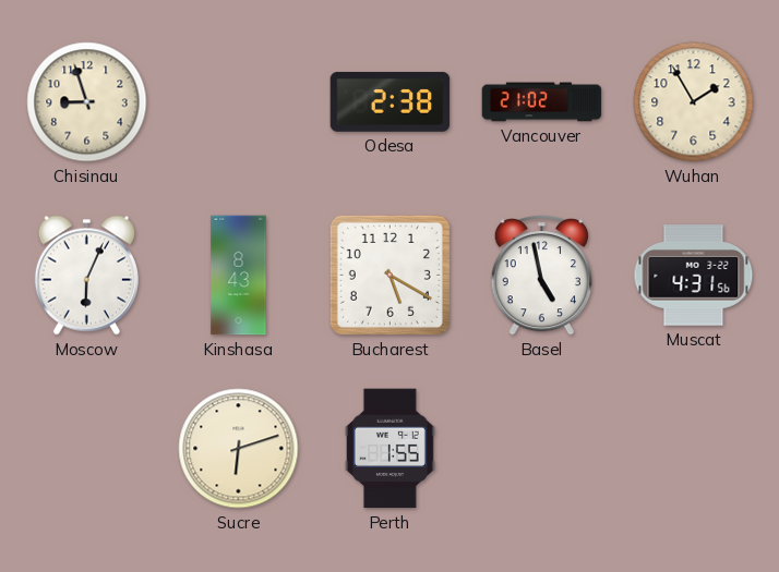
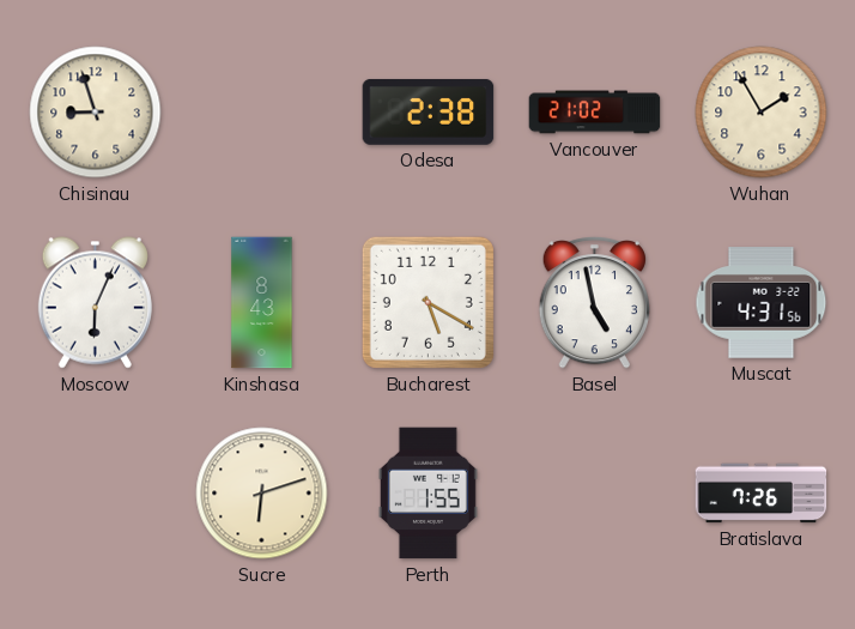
Bratislava: none -> 7:26 (762, 494)
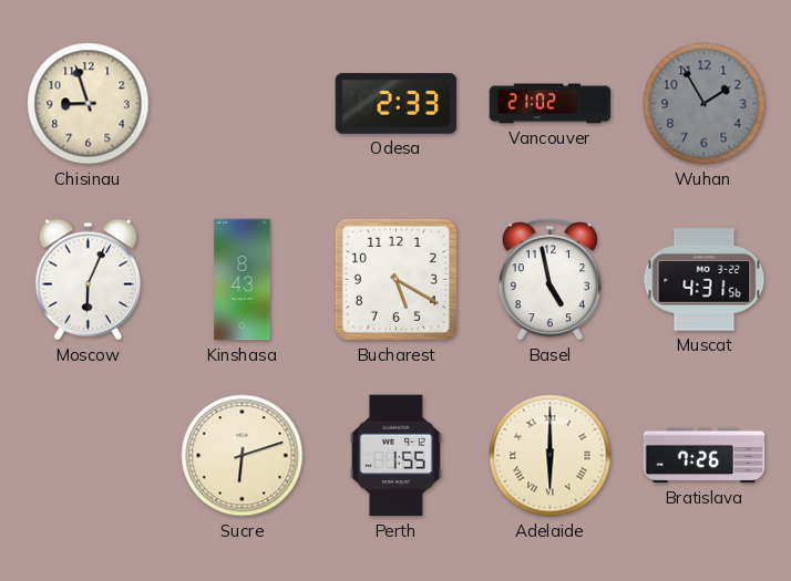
Odesa: 2:38 -> 2:33 (397, 104)
Wuhan dial: cream -> grey (705, 104)
Adelaide: none -> 6:00 (551, 456)
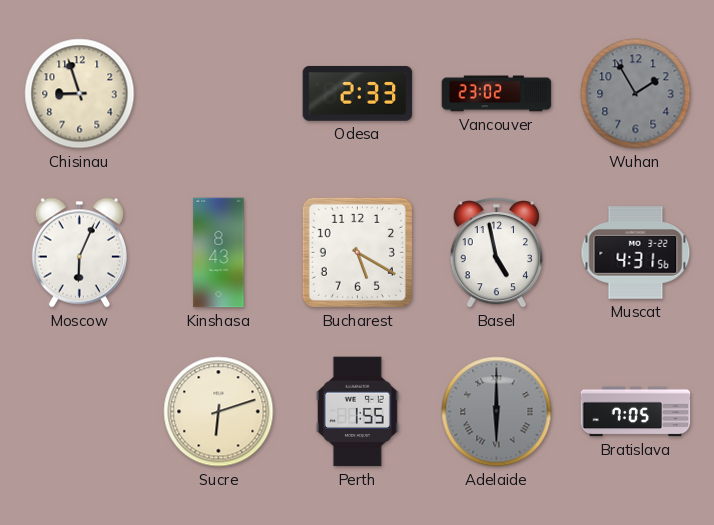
Vancouver: 21:02 -> 23:02 (497, 94)
Adelaide dial: cream -> grey (497, 412)
Bratislava: 7:26 -> 7:05 (636, 412)
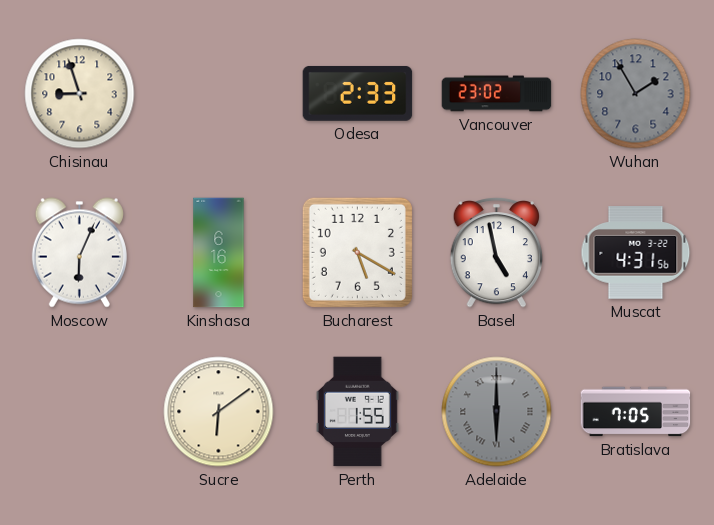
Kinshasa: 8:43 -> 6:16 (219, 253)
Sucre: 6:12 -> 6:09 (219, 412)
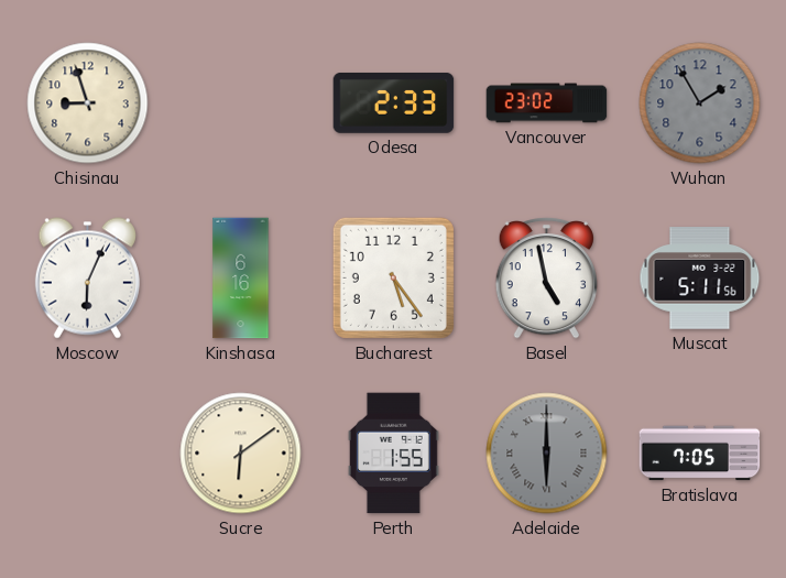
Bucharest: 5:20 -> 5:24 (393, 277)
Muscat: 4:31 -> 5:11 (700, 279)
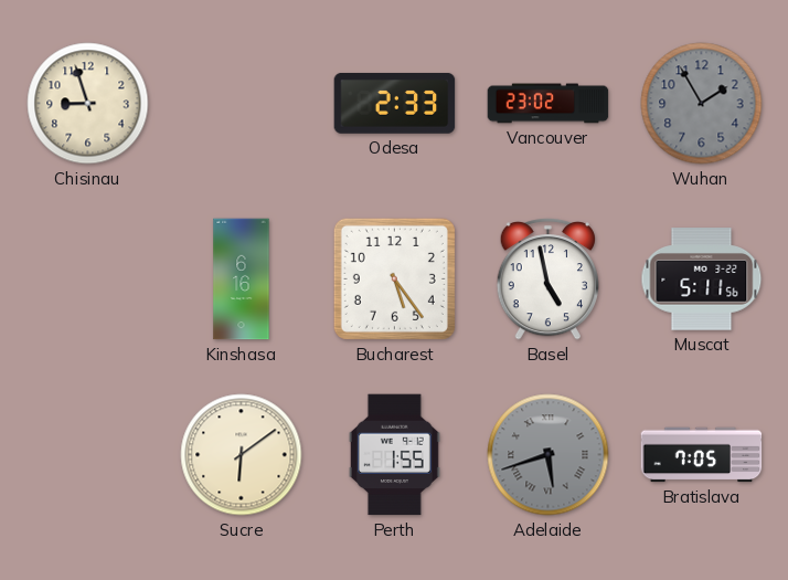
Moscow: 6:04 -> none (87, 279)
Adelaide: 6:00 -> 5:42 (549, 455)
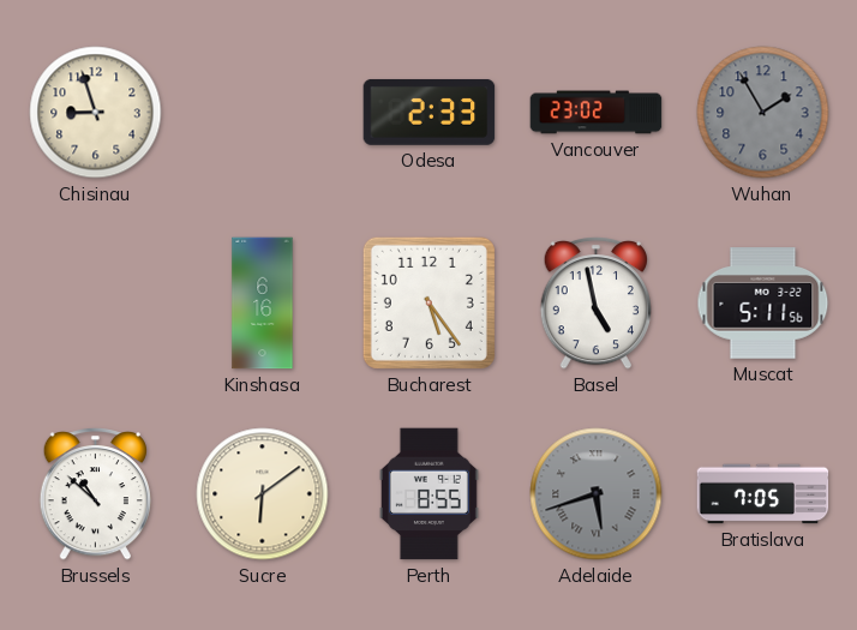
Brussels: none -> 10:52 (95, 494)
Perth: 1:55 -> 8:55 (428, 494)
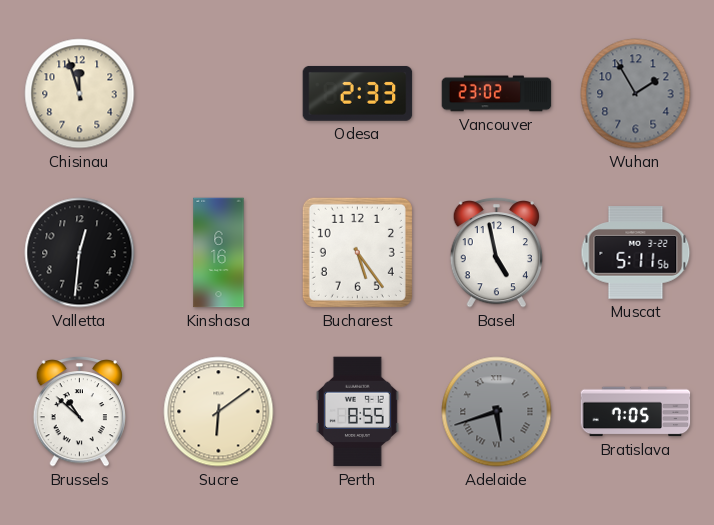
Chisinau: 8:57 -> 11:57 (80, 94)
Valletta: none -> 12:31 (80, 253)
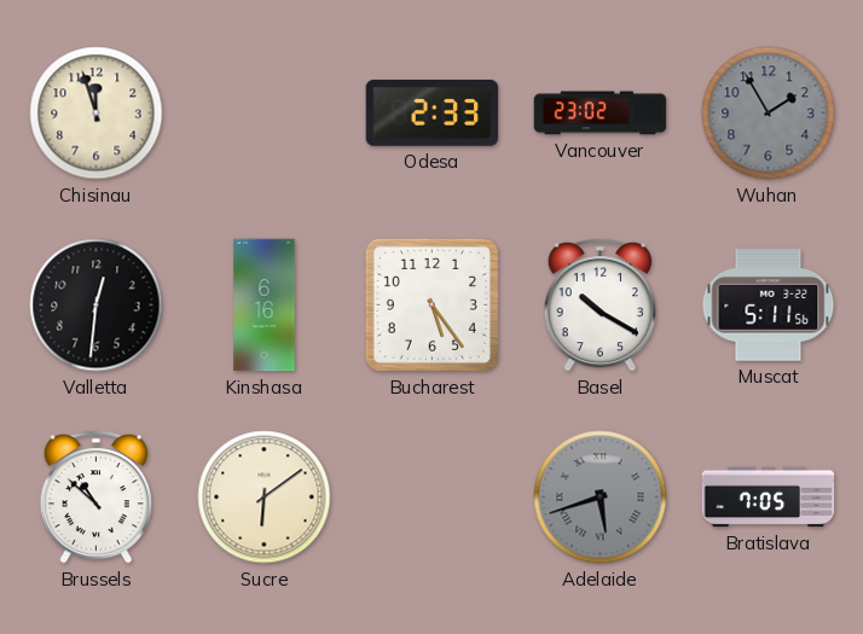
Basel: 4:58 -> 10:20 (600, 306)
Perth: 8:55 -> none (357, 412)
